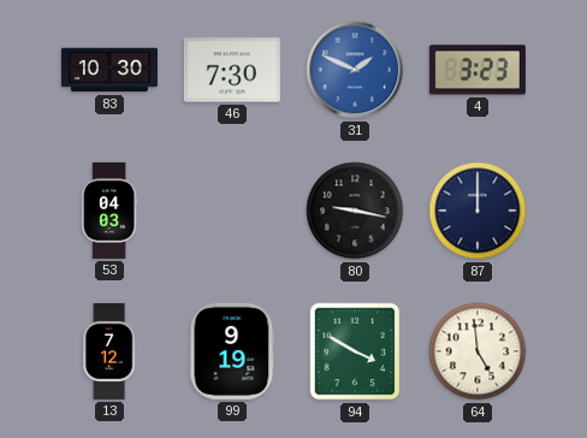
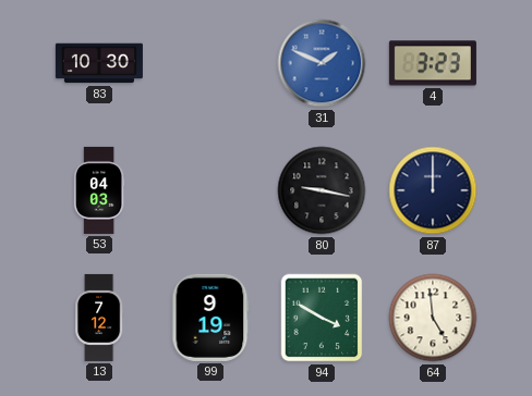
46: 7:30 -> none (232, 70)
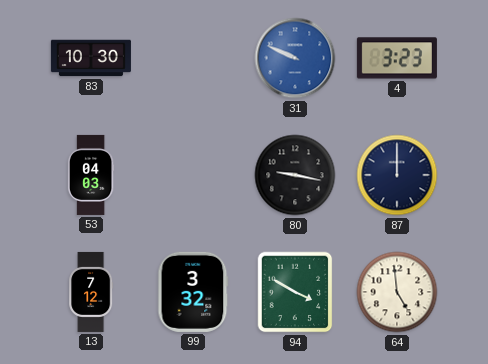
31: 1:49 -> 9:49 (295, 58)
99: 9:19 -> 3:32 (193, 292)
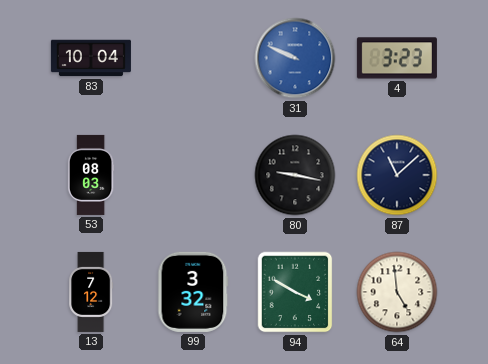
83: 10:30 -> 10:04 (91, 58)
53: 04:03 -> 08:03 (91, 175)
87: 12:00 -> 11:08 (397, 175)
